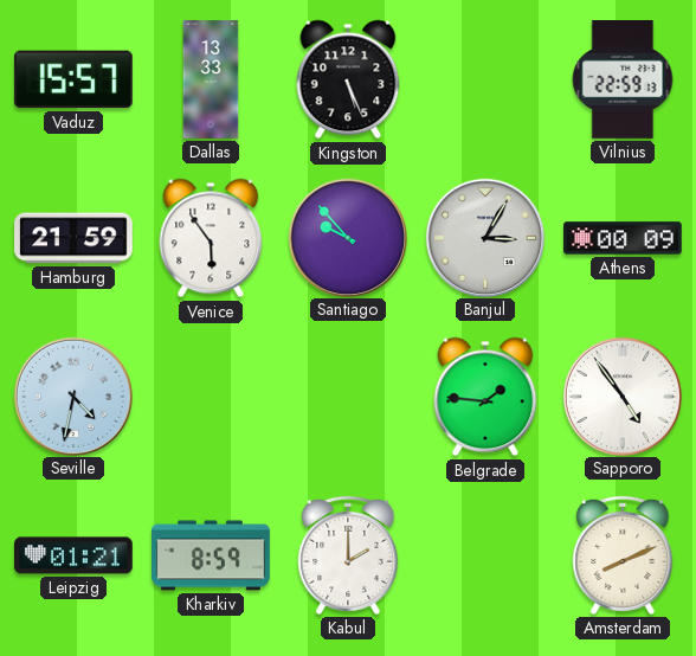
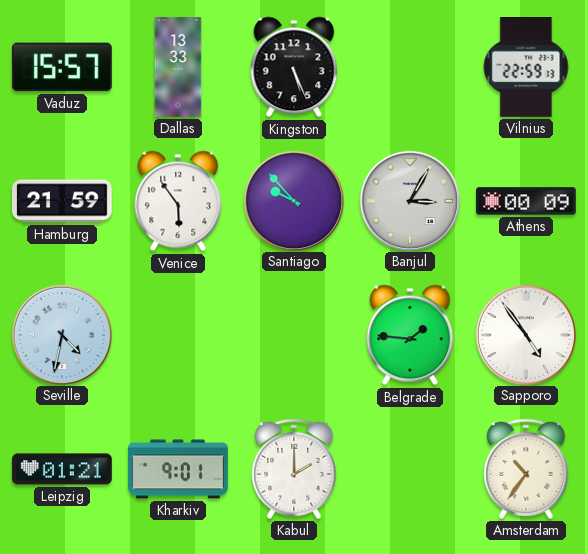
Kharkiv: 8:59 -> 9:01 (178, 469)
Amsterdam: 8:11 -> 10:36 (526, 469)
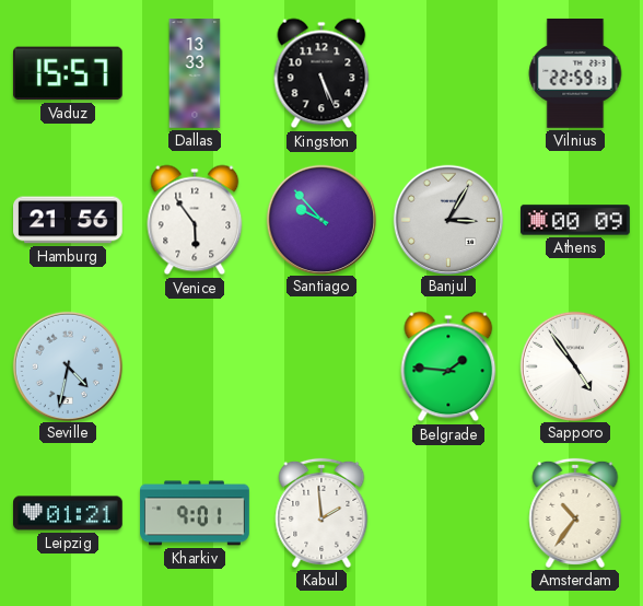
Hamburg: 21:59 -> 21:56 (68, 220)
Kabul: 2:00 -> 1:59 (321, 513)
